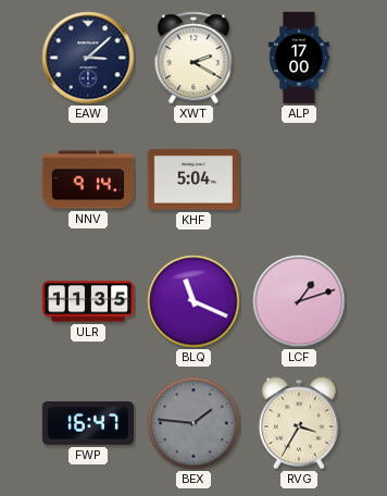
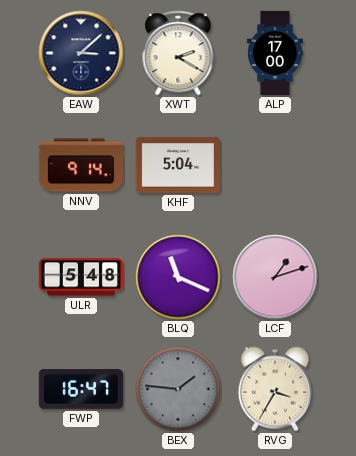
ULR: 11:35 -> 5:48 (81, 277)
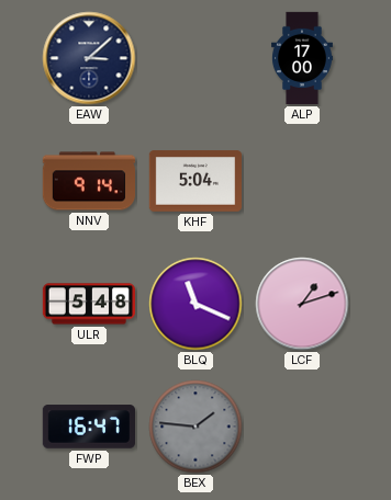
XWT: 2:20 -> none (178, 53)
RVG: 3:35 -> none (275, 389)
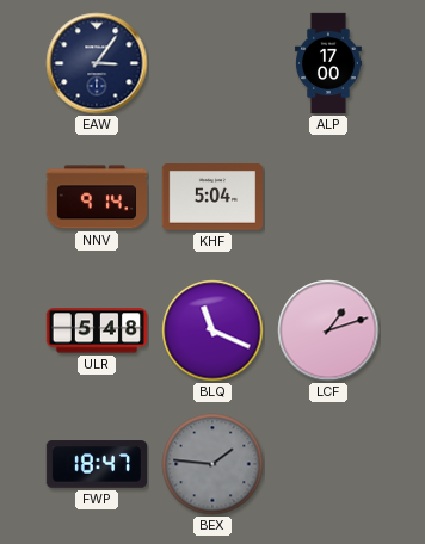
EAW: 3:08 -> 3:06 (97, 63)
FWP: 16:47 -> 18:47 (96, 464)
